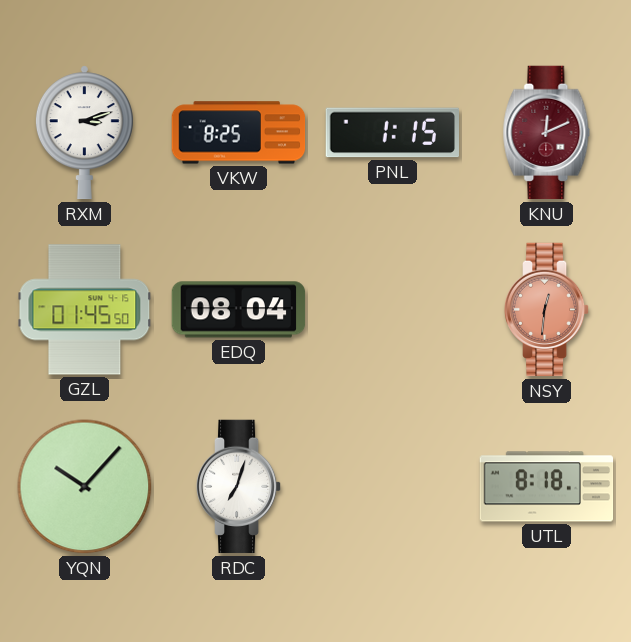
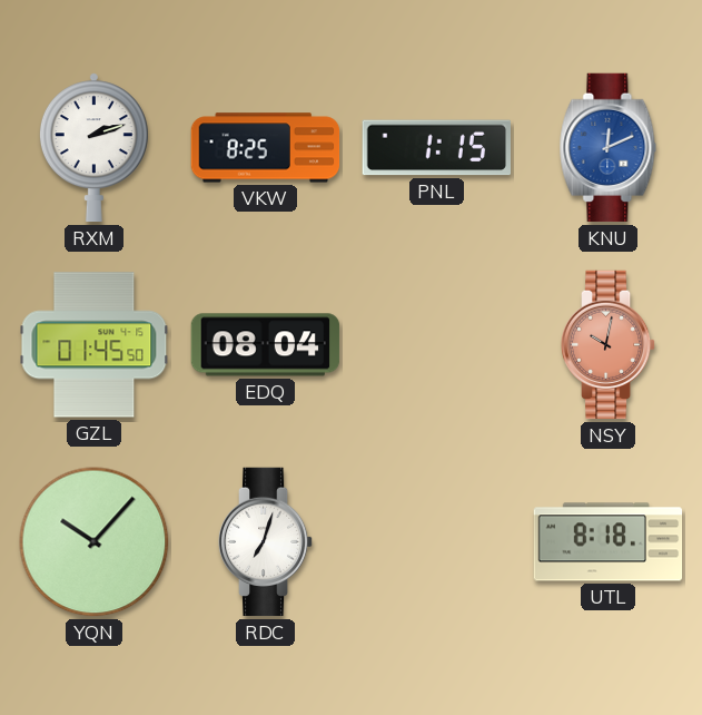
RXM: 3:12 -> 2:12 (93, 148)
KNU dial: burgundy -> blue (609, 148)
NSY: 12:31 -> 10:02 (609, 345)
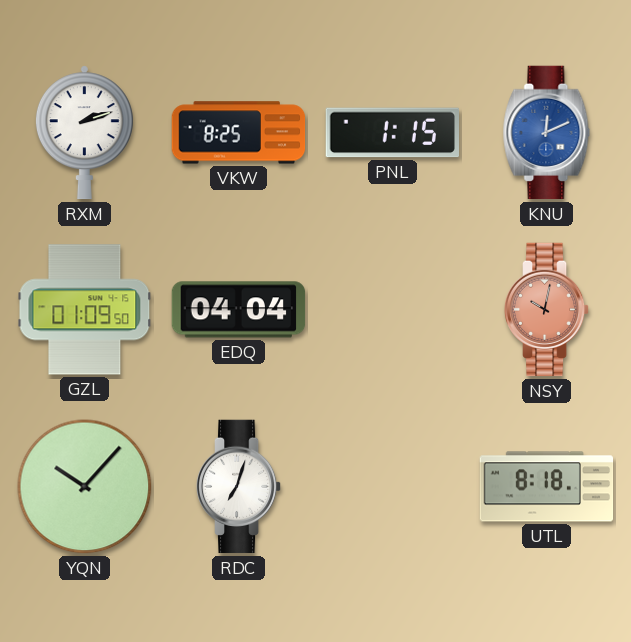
GZL: 01:45 -> 01:09 (85, 310)
EDQ: 08:04 -> 04:04 (239, 310)
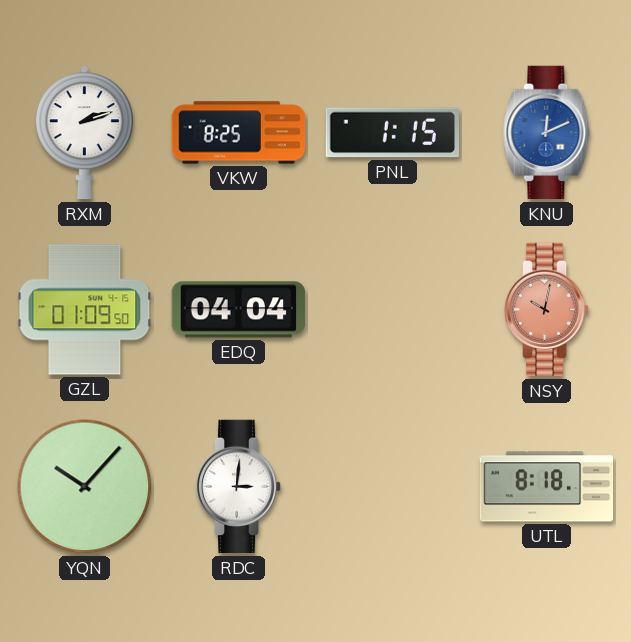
RDC: 7:03 -> 3:01 (239, 487)
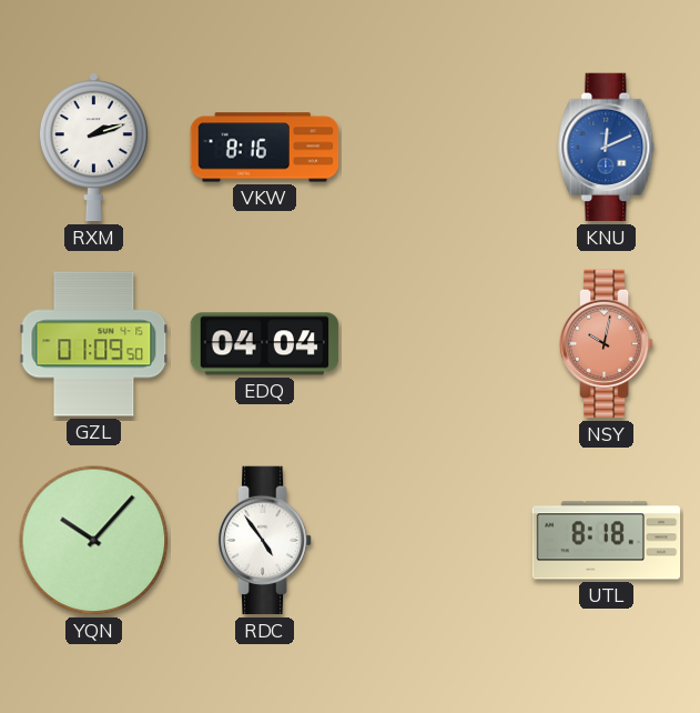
VKW: 8:25 -> 8:16 (265, 148)
PNL: 1:15 -> none (392, 133)
RDC: 3:01 -> 4:54 (265, 541)
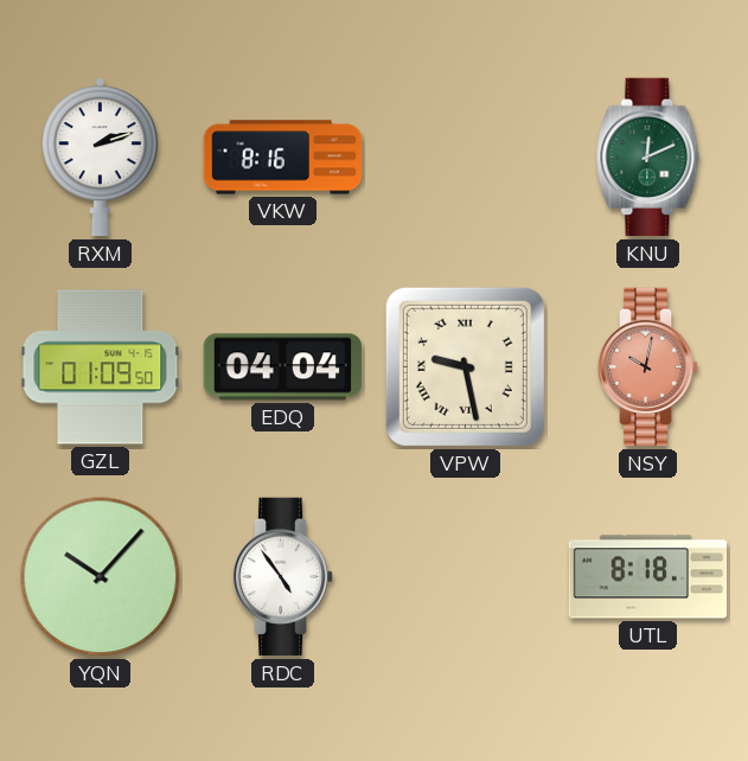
KNU dial: blue -> green (648, 158)
VPW: none -> 9:28 (465, 366)
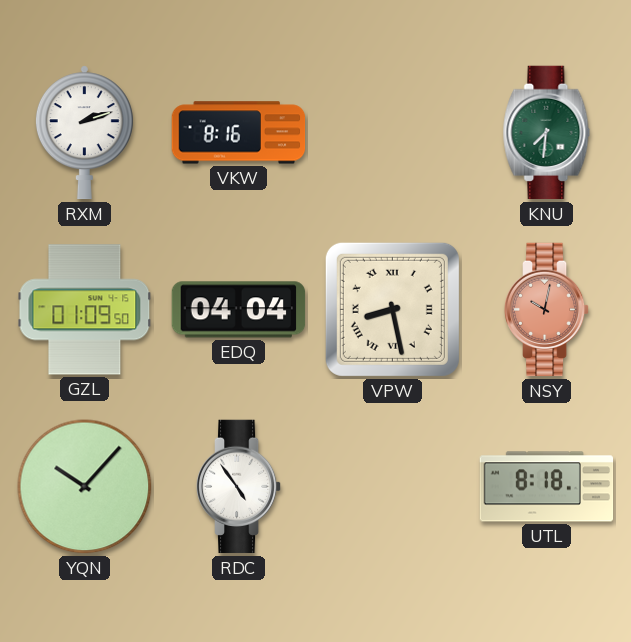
KNU: 12:11 -> 7:31 (547, 133)
VPW: 9:28 -> 8:28 (392, 309)
